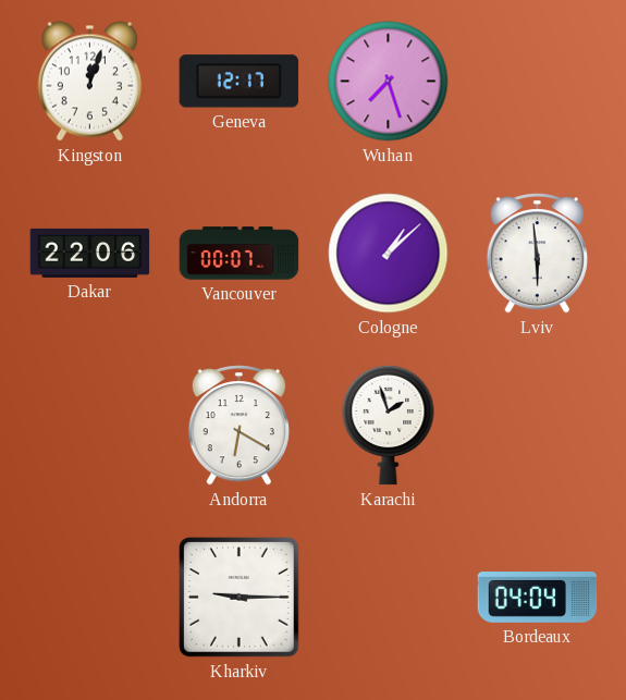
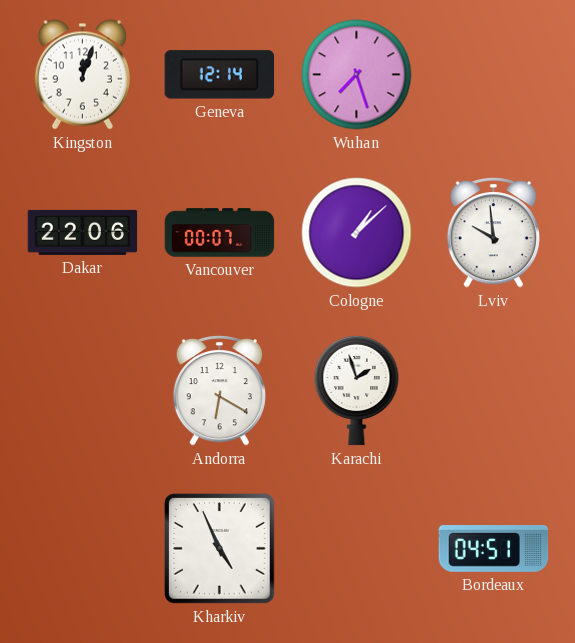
Geneva: 12:17 -> 12:14 (220, 75)
Lviv: 5:59 -> 9:59 (493, 233)
Kharkiv: 9:15 -> 4:56 (220, 549)
Bordeaux: 04:04 -> 04:51 (494, 549)
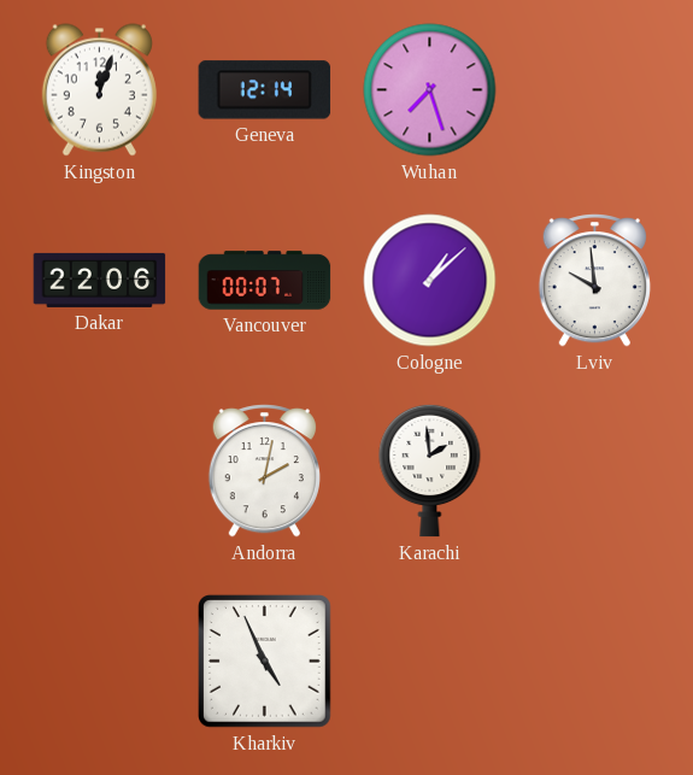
Andorra: 6:20 -> 2:02 (264, 471)
Karachi: 1:57 -> 1:59 (430, 470)
Bordeaux: 04:51 -> none (494, 549)
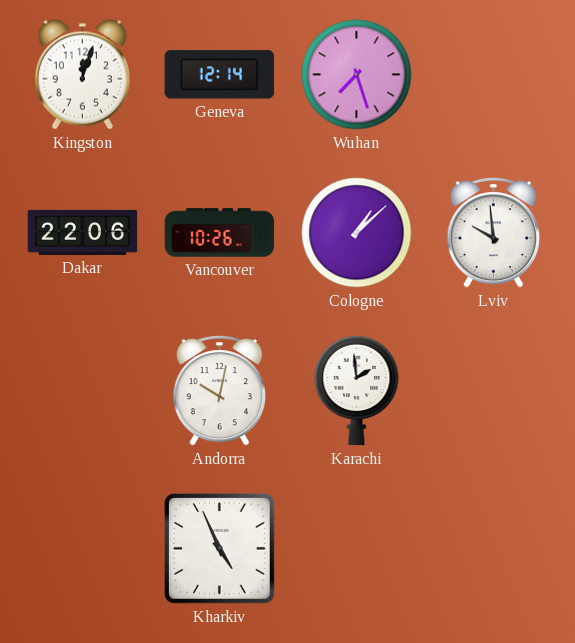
Vancouver: 00:07 -> 10:26 (220, 233)
Andorra: 2:02 -> 10:02 (219, 391)
